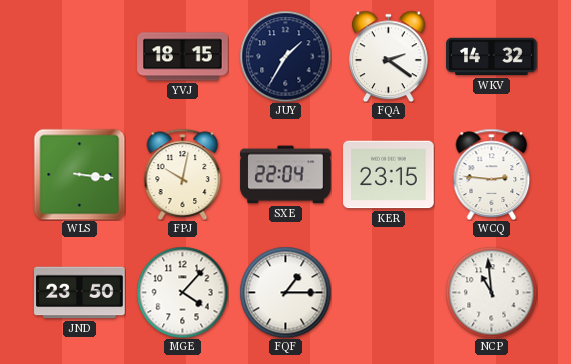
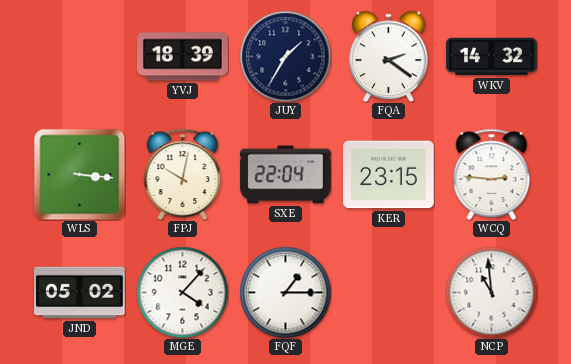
YVJ: 18:15 -> 18:39 (183, 57)
JND: 23:50 -> 05:02 (80, 293)
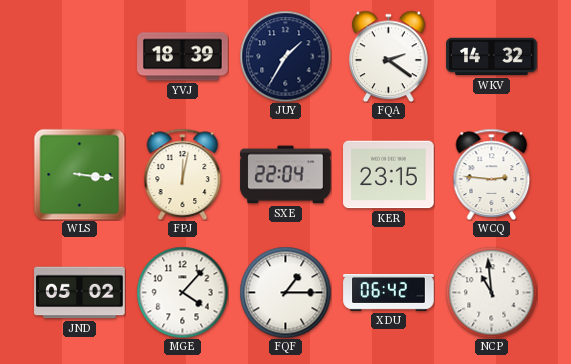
FPJ: 10:02 -> 12:02 (183, 174)
XDU: none -> 06:42 (389, 293)
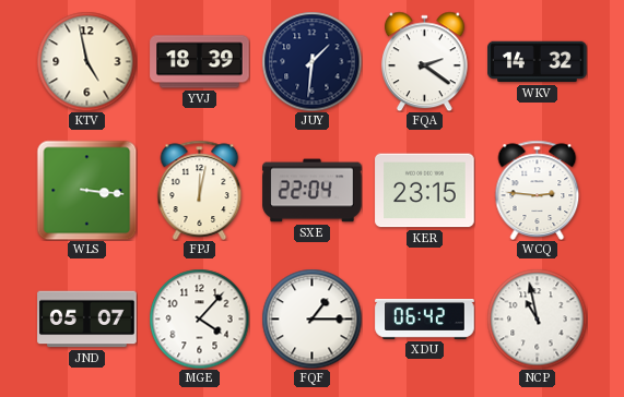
KTV: none -> 4:58 (86, 61)
JUY: 1:35 -> 1:31 (311, 61)
JND: 05:02 -> 05:07 (87, 320)
NCP: 10:59 -> 10:58 (537, 318)
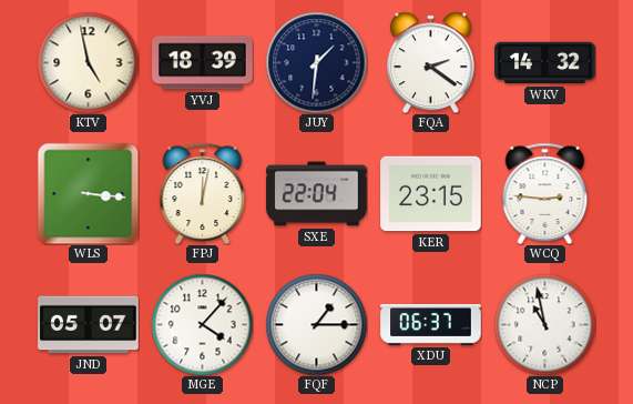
XDU: 06:42 -> 06:37 (431, 325)
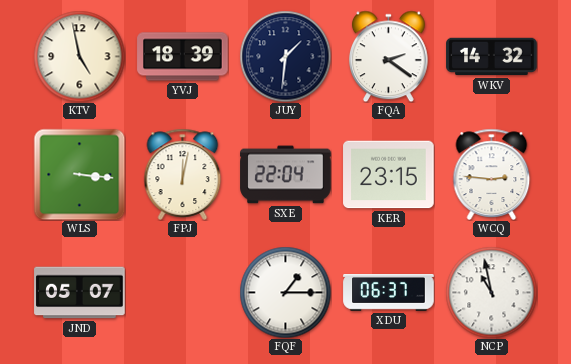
MGE: 4:07 -> none (202, 324)
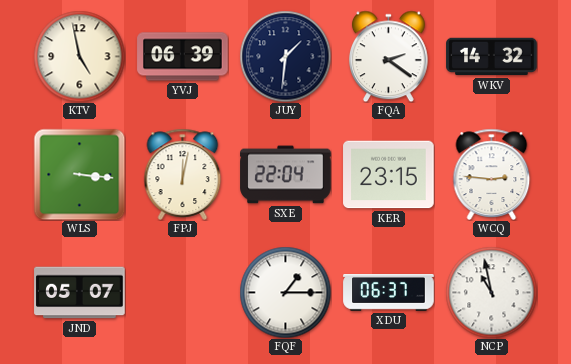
YVJ: 18:39 -> 06:39 (183, 57)
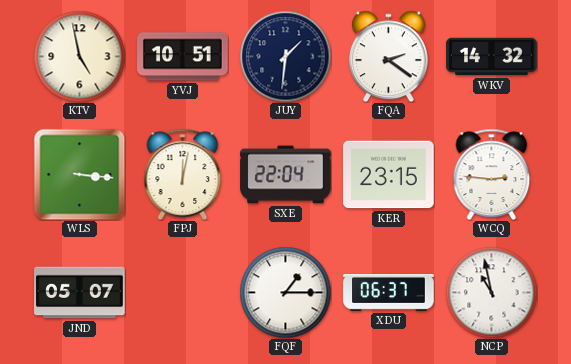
YVJ: 06:39 -> 10:51 (183, 57)
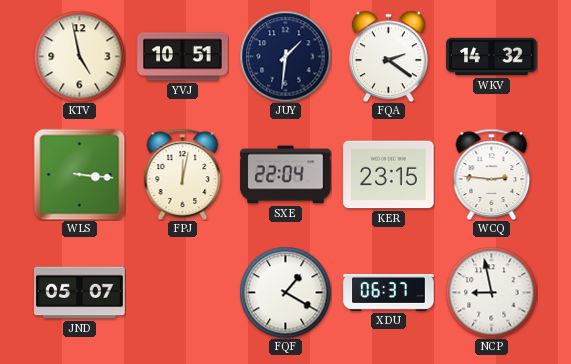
FQF: 1:15 -> 1:20 (285, 292)
NCP: 10:58 -> 8:58 (491, 292)
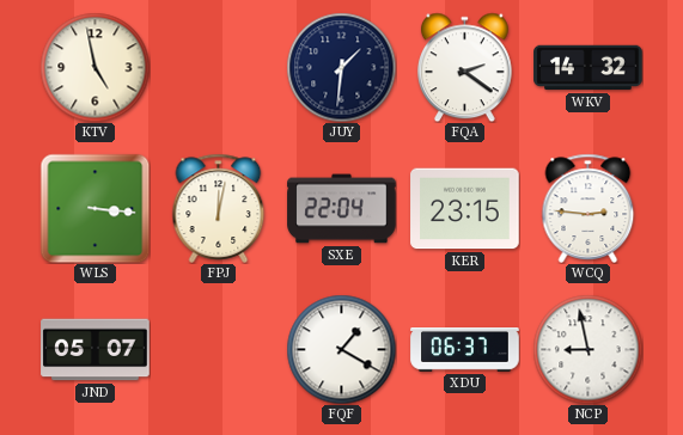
YVJ: 10:51 -> none (183, 57)
